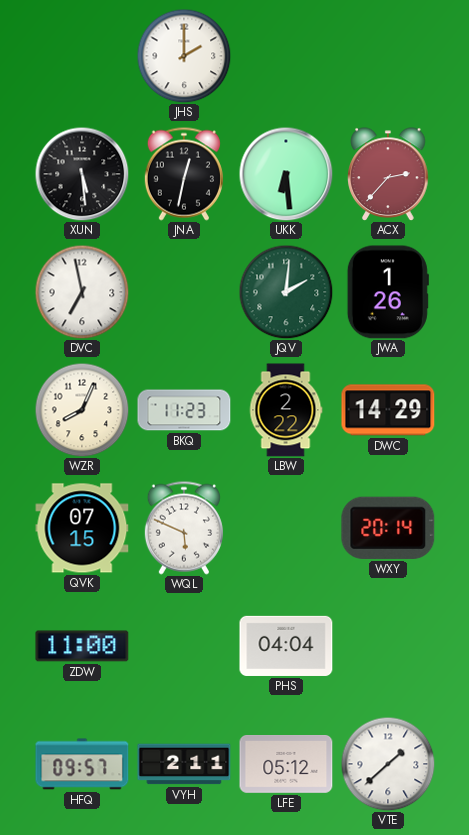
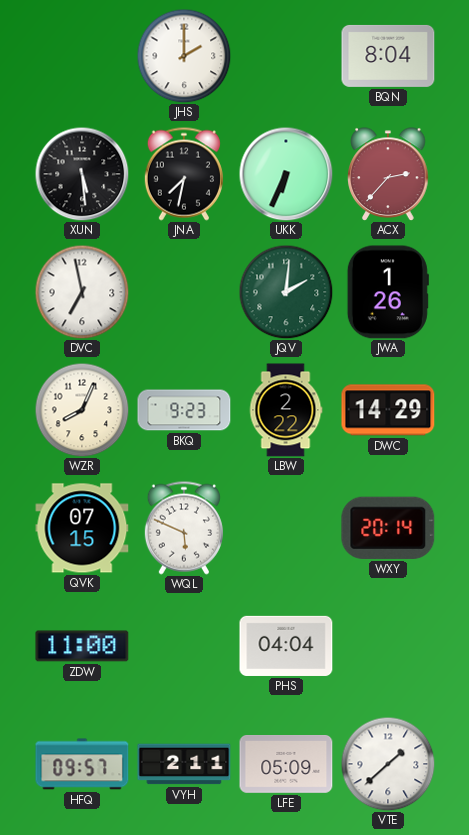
BQN: none -> 8:04 (388, 56)
JNA: 12:32 -> 7:32 (184, 174)
UKK: 6:29 -> 6:34 (286, 174)
BKQ: 11:23 -> 9:23 (184, 410)
LFE: 05:12 -> 05:09 (286, 765)
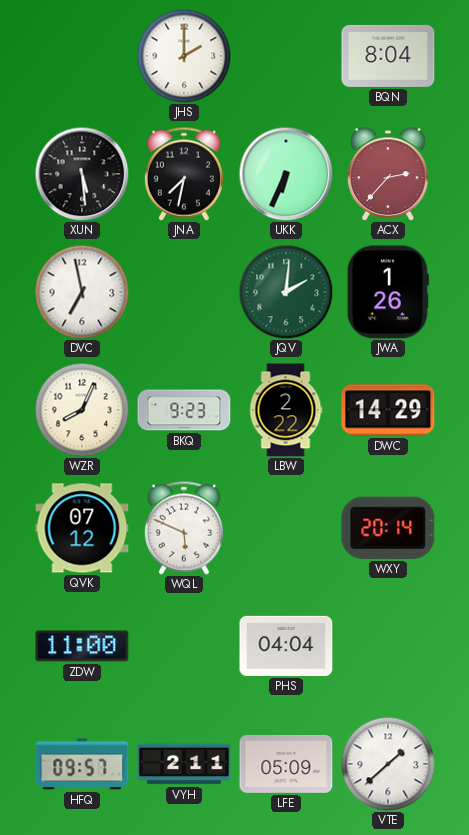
QVK: 07:15 -> 07:12 (82, 528)
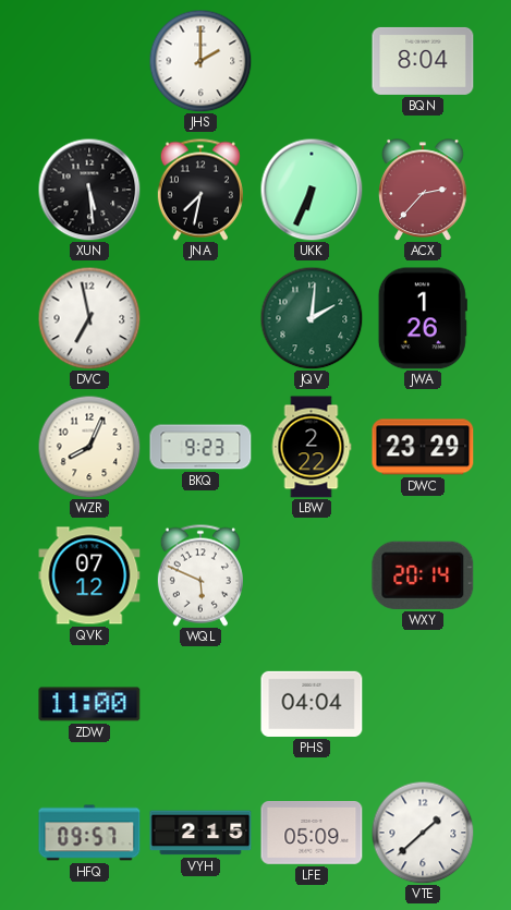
DWC: 14:29 -> 23:29 (423, 447)
VYH: 2:11 -> 2:15 (200, 833)
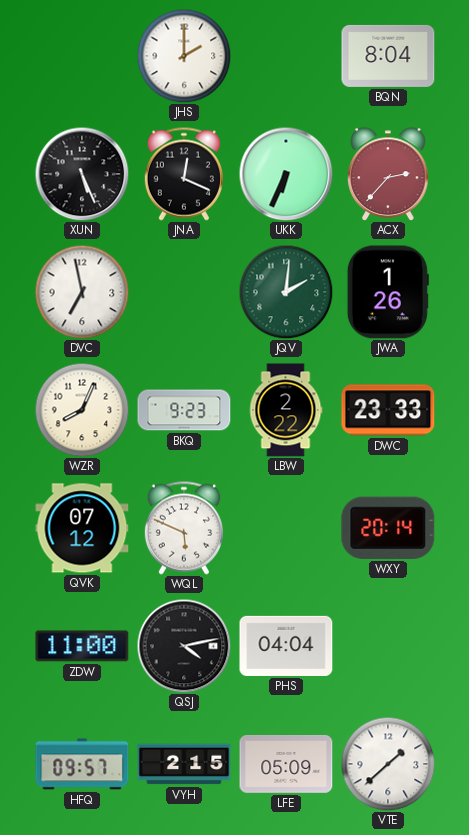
XUN: 5:29 -> 5:26 (82, 174)
JNA: 7:32 -> 12:19 (184, 174)
DWC: 23:29 -> 23:33 (388, 410)
QSJ: none -> 4:13 (184, 646)
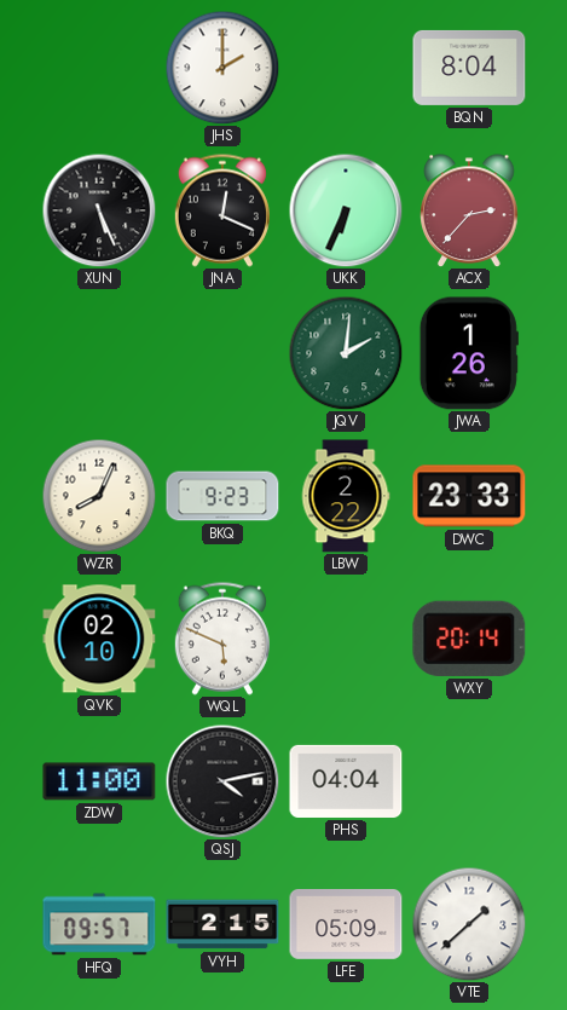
DVC: 6:58 -> none (82, 292)
QVK: 07:12 -> 02:10 (99, 639)
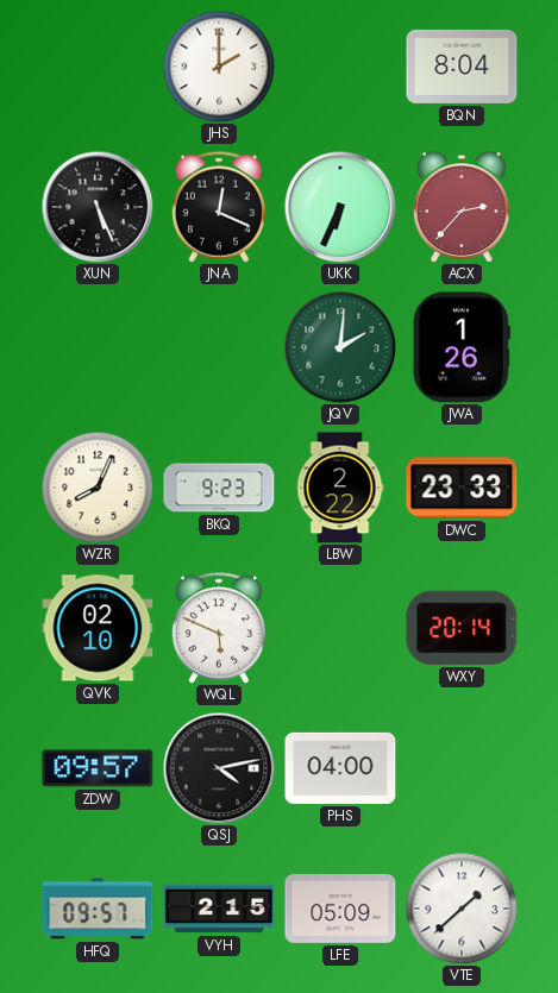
ZDW: 11:00 -> 09:57 (98, 768)
PHS: 04:04 -> 04:00 (340, 768)
